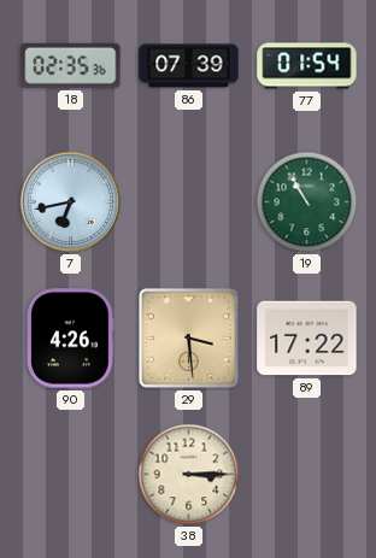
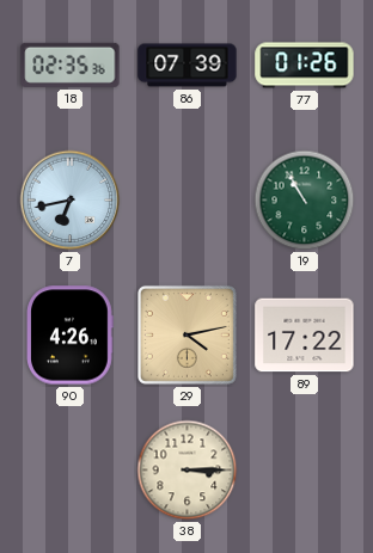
77: 01:54 -> 01:26 (305, 66)
29: 3:29 -> 4:13 (186, 334)
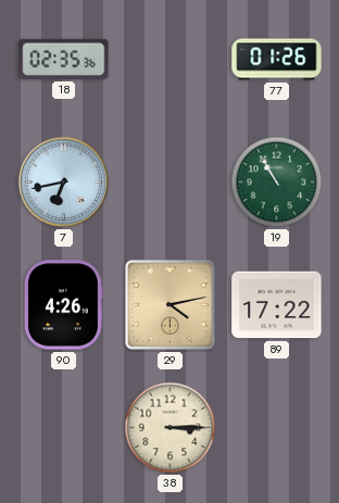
86: 07:39 -> none (188, 66)
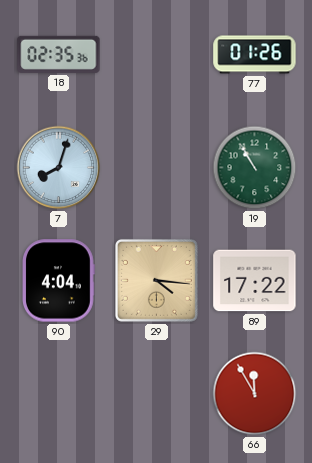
7: 6:43 -> 8:03 (59, 168)
90: 4:26 -> 4:04 (59, 281)
29: 4:13 -> 4:16 (156, 280)
38: 3:15 -> none (171, 428)
66: none -> 11:55 (255, 394)
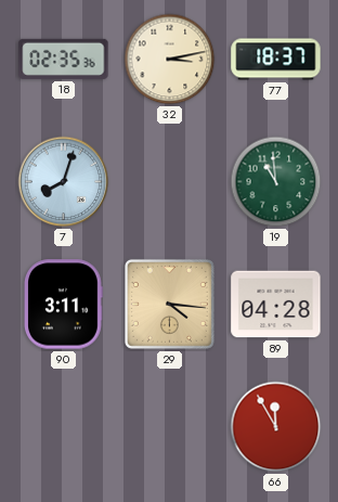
32: none -> 3:13 (170, 60)
77: 01:26 -> 18:37 (276, 60)
19: 10:55 -> 10:59 (276, 182)
90: 4:04 -> 3:11 (64, 305)
89: 17:22 -> 04:28 (276, 305)
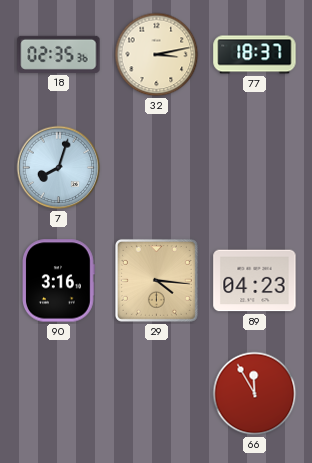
19: 10:59 -> none (276, 182)
90: 3:11 -> 3:16 (59, 281)
89: 04:28 -> 04:23 (255, 281)
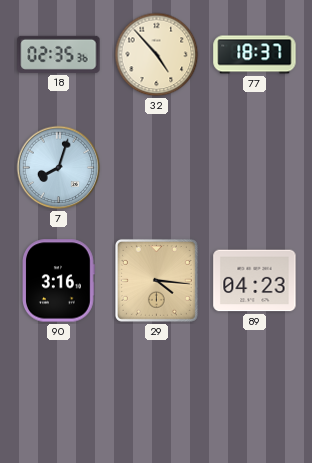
32: 3:13 -> 4:53 (157, 55)
66: 11:55 -> none (255, 394)
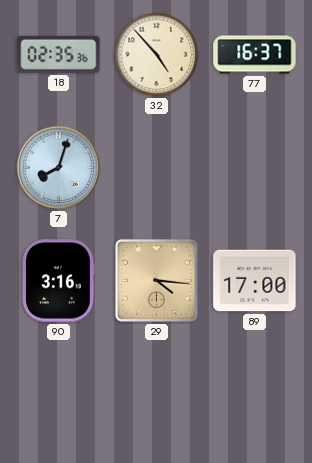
77: 18:37 -> 16:37 (255, 55)
89: 04:23 -> 17:00 (255, 281)
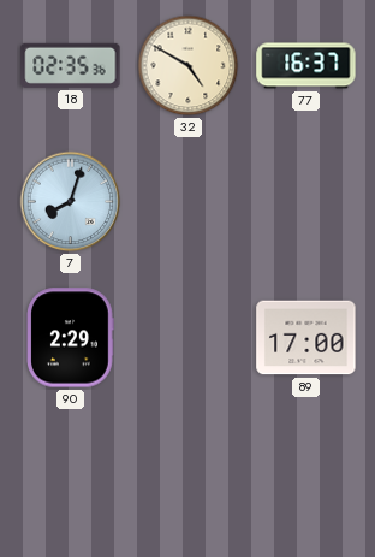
32: 4:53 -> 4:50 (189, 66)
90: 3:16 -> 2:29 (71, 338)
29: 4:16 -> none (156, 280)
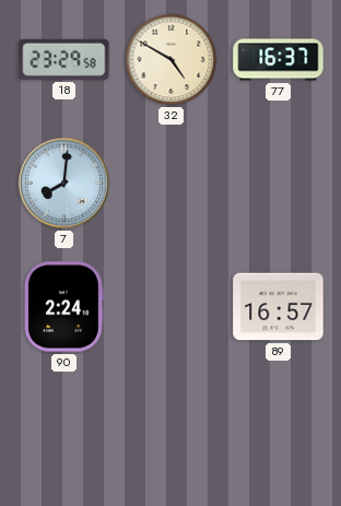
18: 02:35 -> 23:29 (64, 59)
7: 8:03 -> 8:01 (64, 184)
90: 2:29 -> 2:24 (64, 307)
89: 17:00 -> 16:57 (279, 307)
